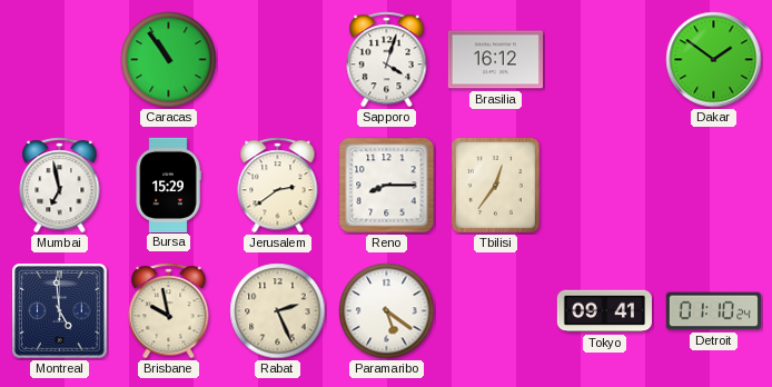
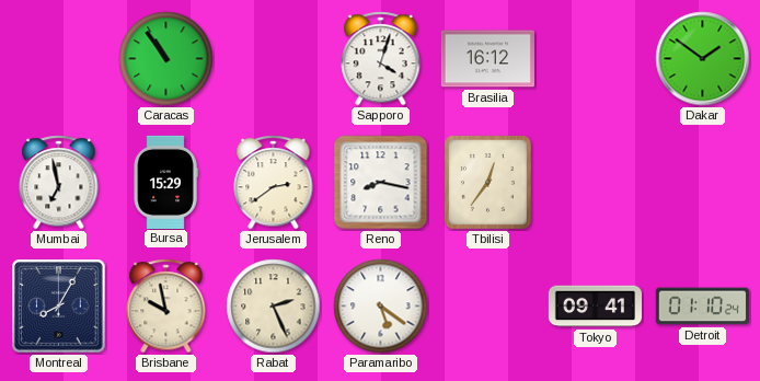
Reno: 8:15 -> 8:17 (381, 183)
Montreal: 4:59 -> 8:05 (59, 307)
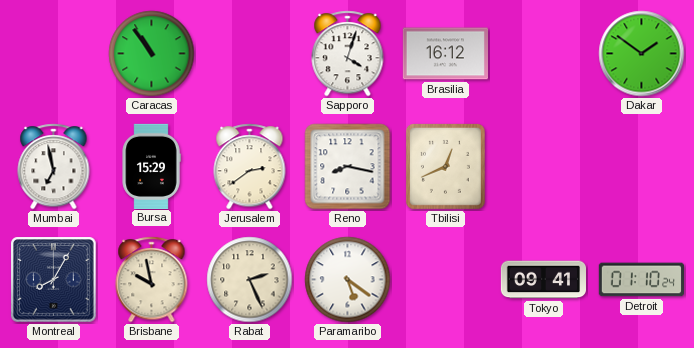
Tbilisi: 12:36 -> 12:41 (445, 166)
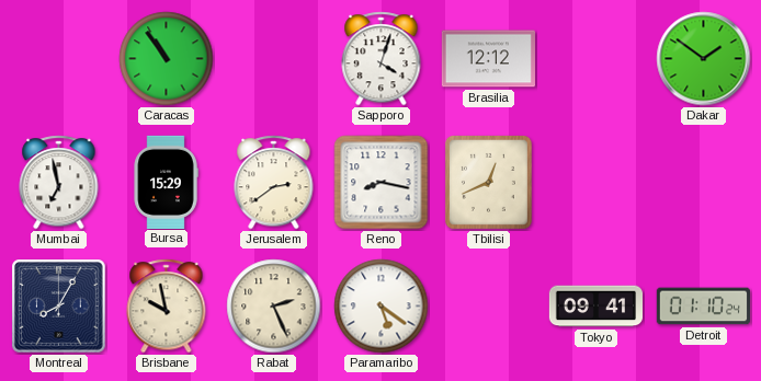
Brasilia: 16:12 -> 12:12 (488, 59)
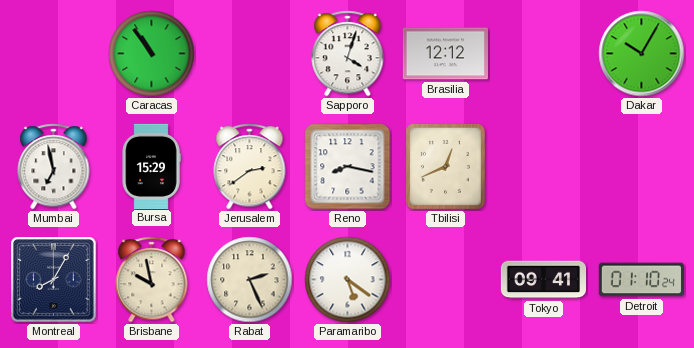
Dakar: 1:51 -> 10:05 (642, 54)
